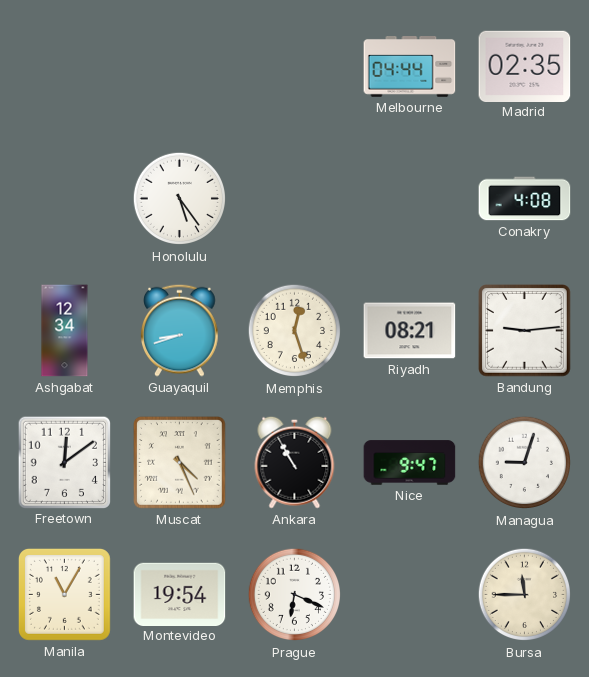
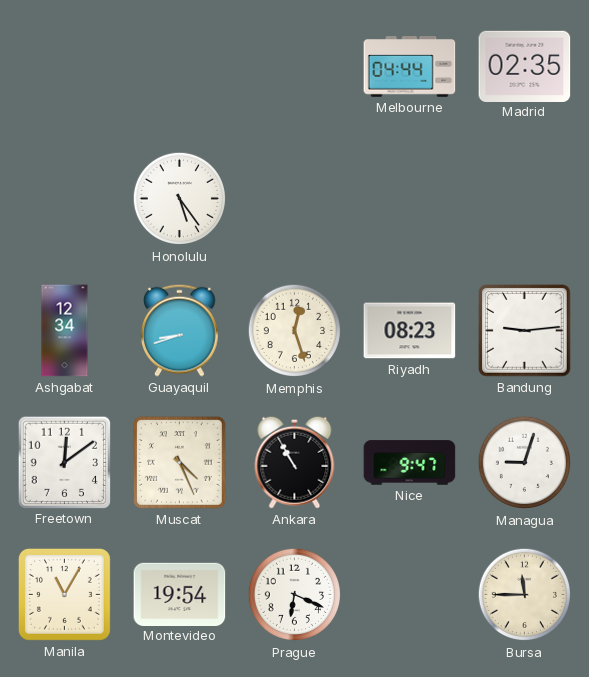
Conakry: 4:08 -> none (525, 199)
Riyadh: 08:21 -> 08:23 (410, 331)
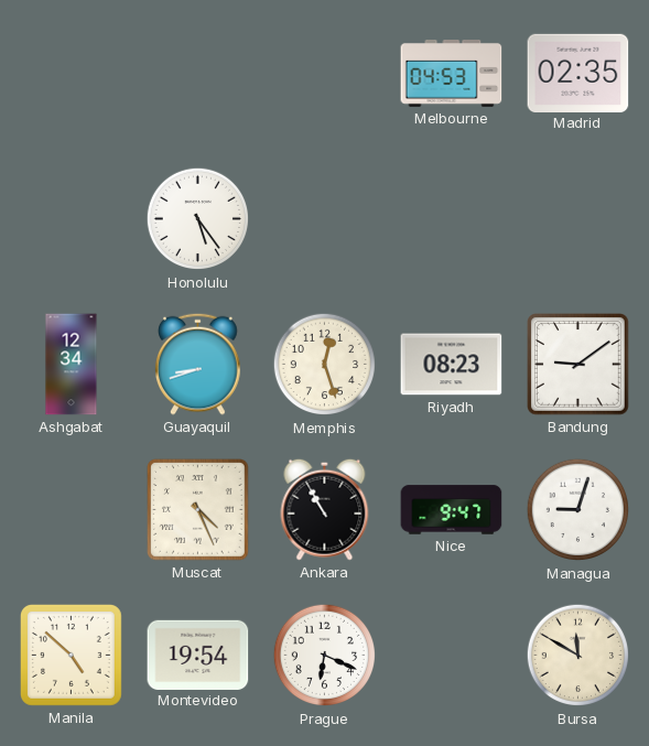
Melbourne: 04:44 -> 04:53 (452, 74)
Bandung: 9:14 -> 9:09 (578, 365)
Freetown: 12:09 -> none (64, 462)
Manila: 11:05 -> 4:52 (71, 655)
Bursa: 11:45 -> 11:50 (578, 656)
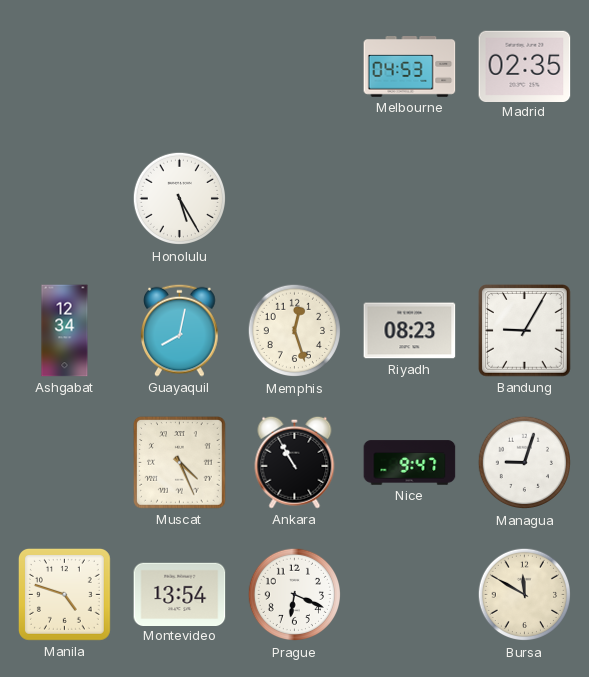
Honolulu: 5:24 -> 5:25 (180, 199)
Guayaquil: 8:42 -> 8:02 (180, 330)
Bandung: 9:09 -> 9:05 (525, 331)
Manila: 4:52 -> 4:48 (64, 594)
Montevideo: 19:54 -> 13:54 (180, 594)
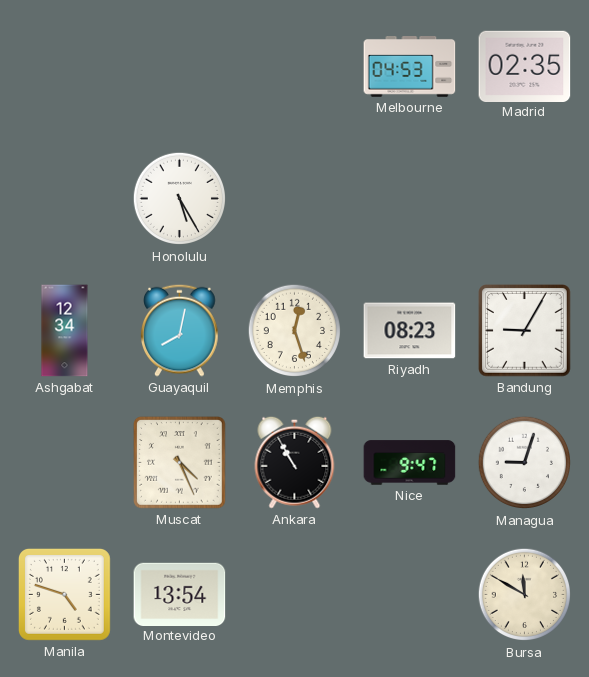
Prague: 6:19 -> none (295, 595)
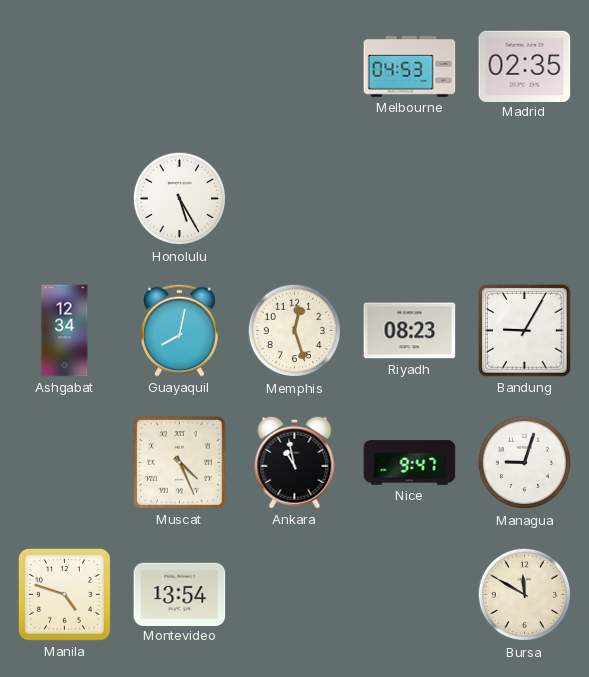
Ankara: 10:55 -> 10:58 (295, 462)
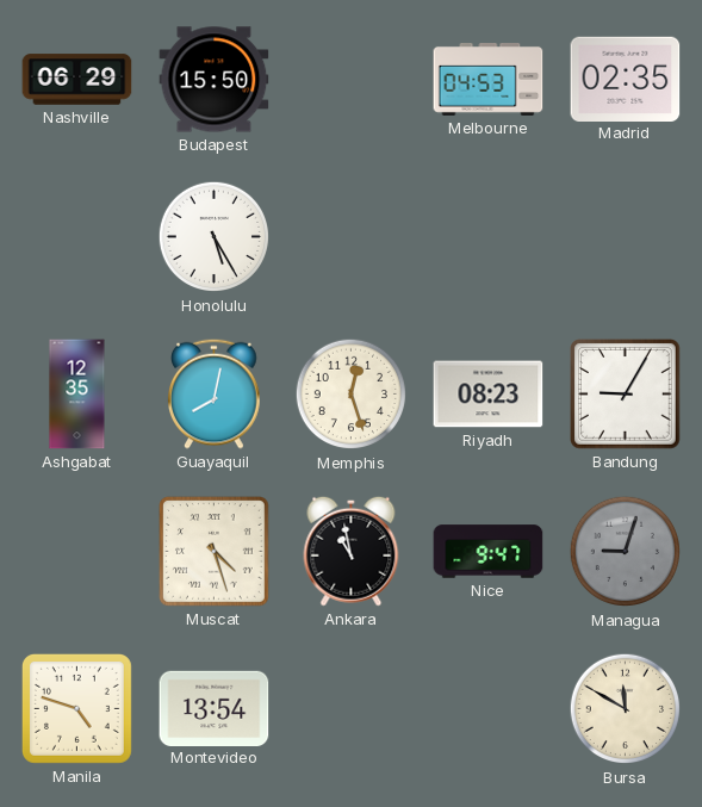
Nashville: none -> 06:29 (77, 80)
Budapest: none -> 15:50 (215, 80)
Ashgabat: 12:34 -> 12:35 (77, 395)
Muscat: 4:26 -> 4:27 (215, 552)
Managua dial: white -> grey (626, 552)
